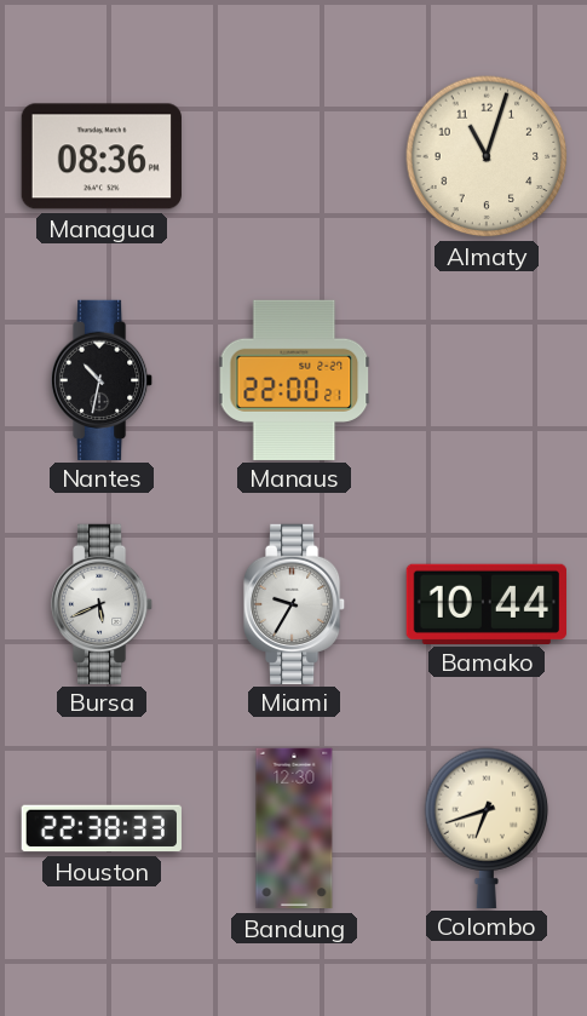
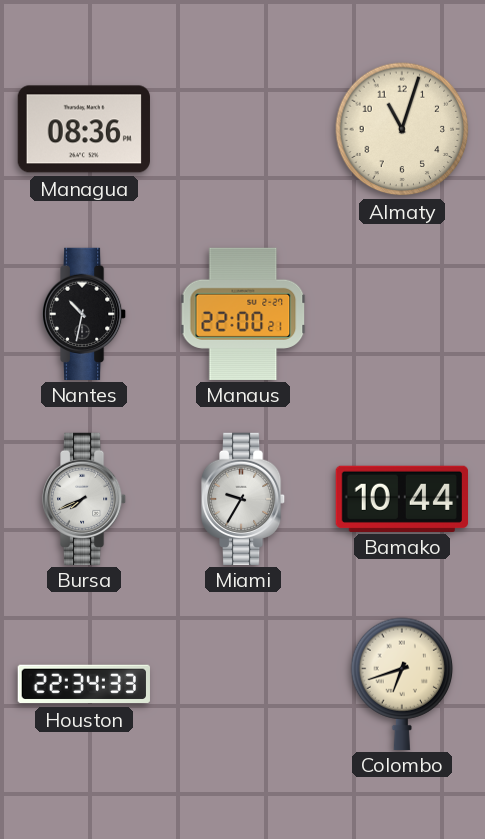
Bursa: 5:41 -> 7:41 (84, 498)
Houston: 22:38 -> 22:34 (84, 684)
Bandung: 12:30 -> none (294, 828)
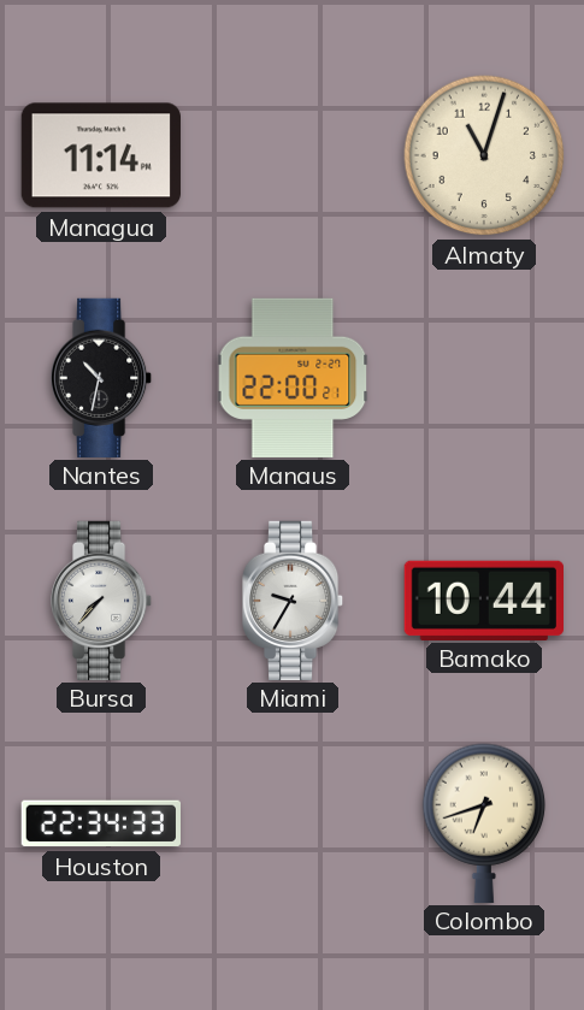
Managua: 08:36 -> 11:14 (101, 155)
Bursa: 7:41 -> 7:37 (101, 599)
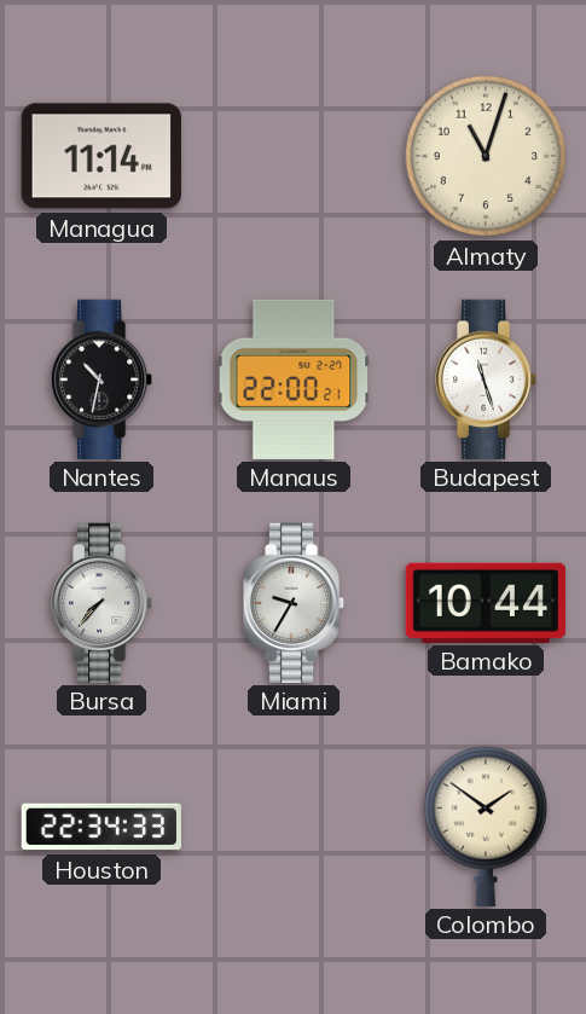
Budapest: none -> 11:27 (486, 378)
Colombo: 6:42 -> 1:51 (486, 825)
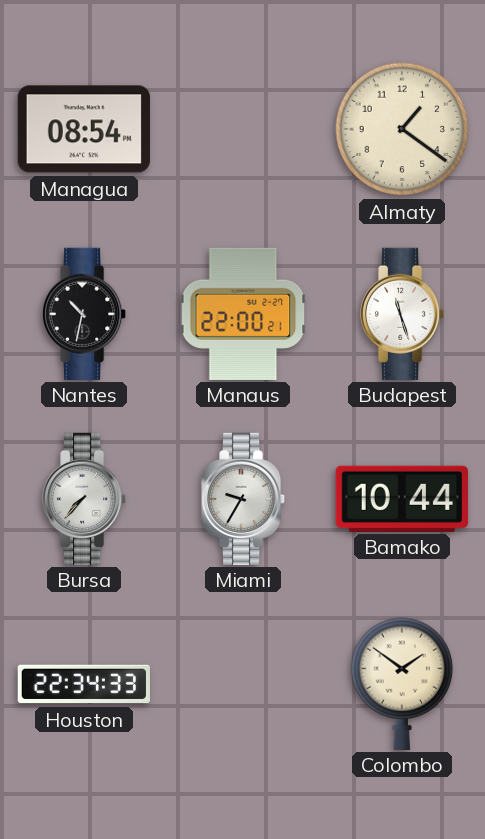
Managua: 11:14 -> 08:54 (84, 129)
Almaty: 11:03 -> 1:21 (402, 129)
